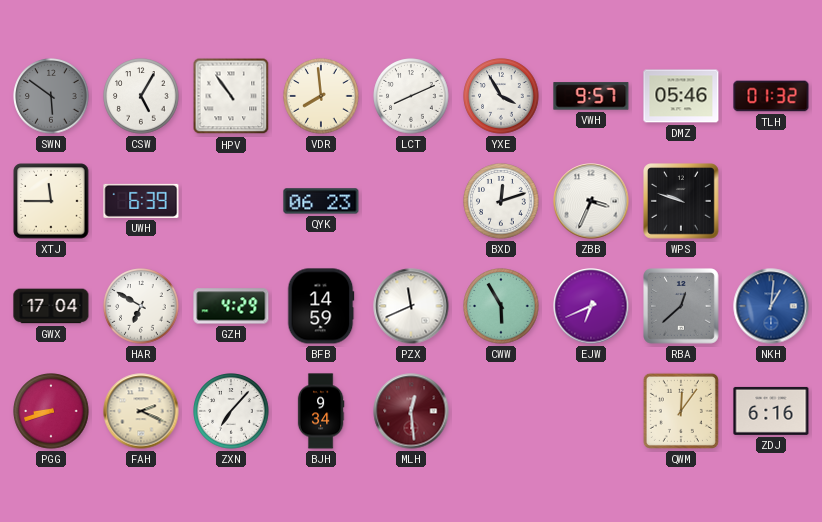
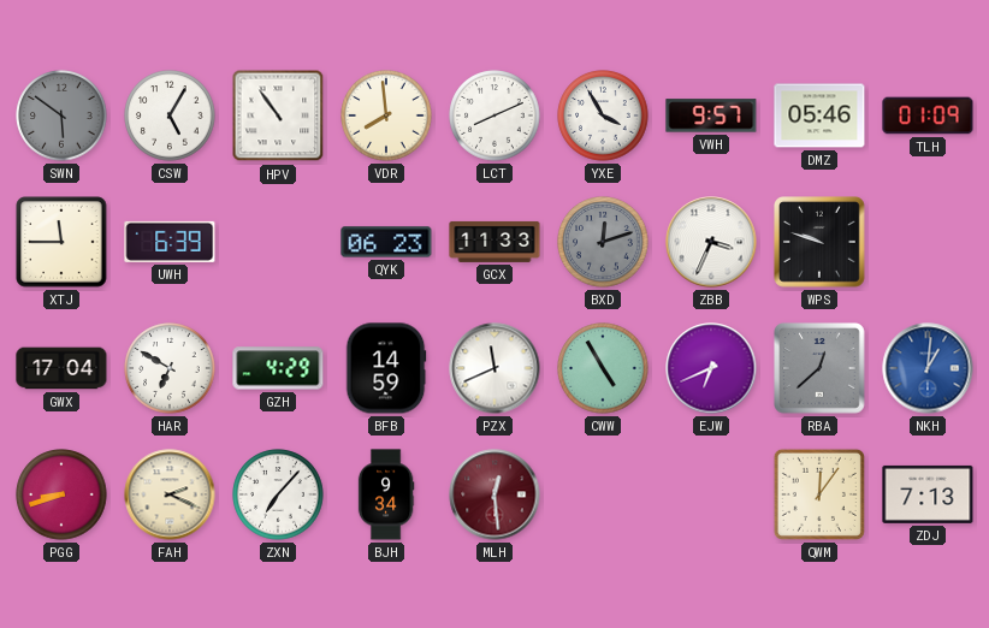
TLH: 01:32 -> 01:09 (928, 115)
GCX: none -> 11:33 (494, 242)
BXD dial: white -> grey (603, 242)
CWW: 5:55 -> 4:55 (603, 368)
ZDJ: 6:16 -> 7:13 (928, 494)
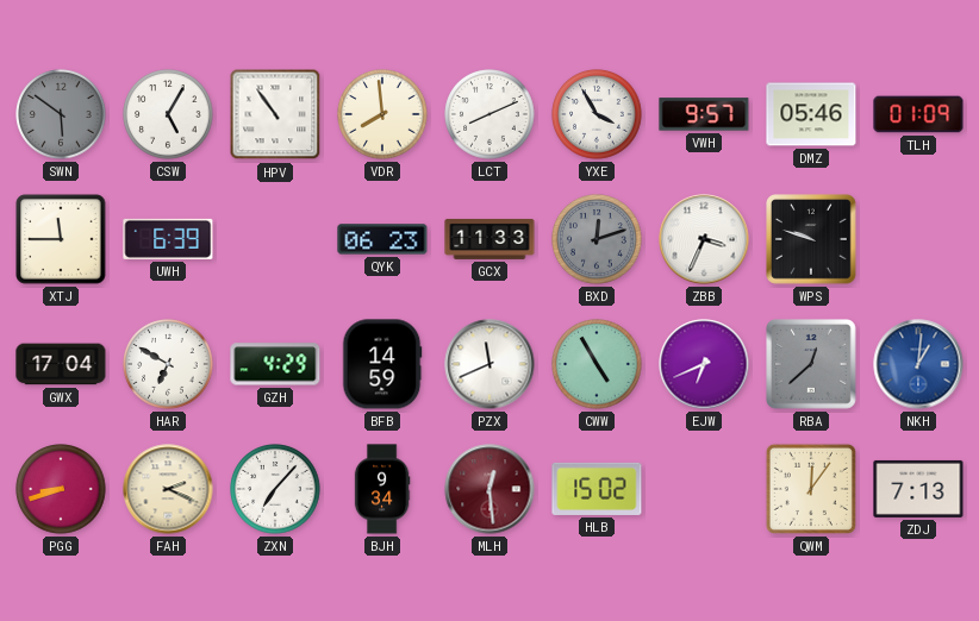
HLB: none -> 15:02 (597, 489)
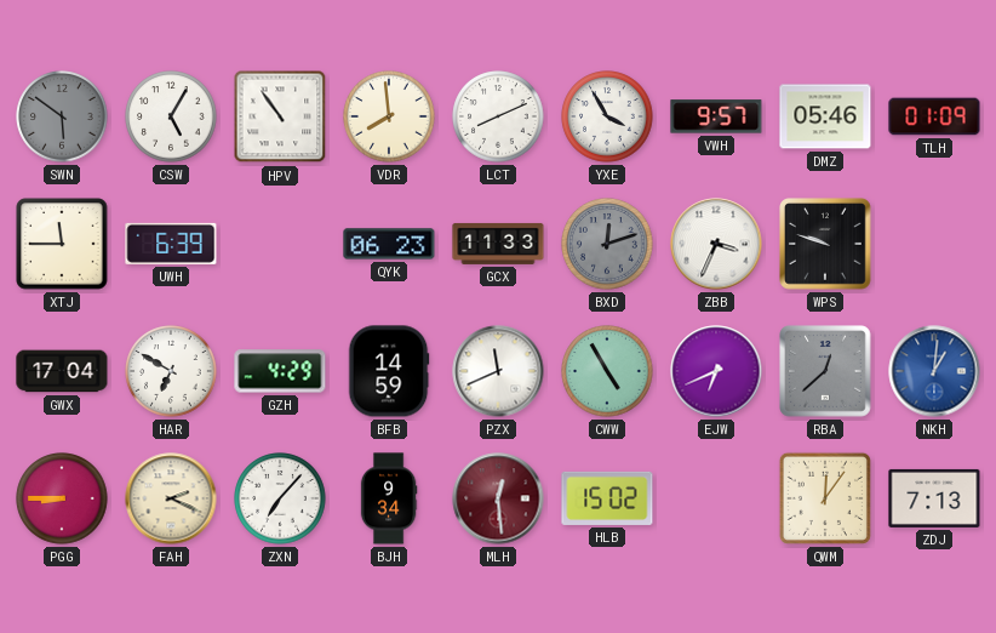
PGG: 8:42 -> 8:45 (62, 498)
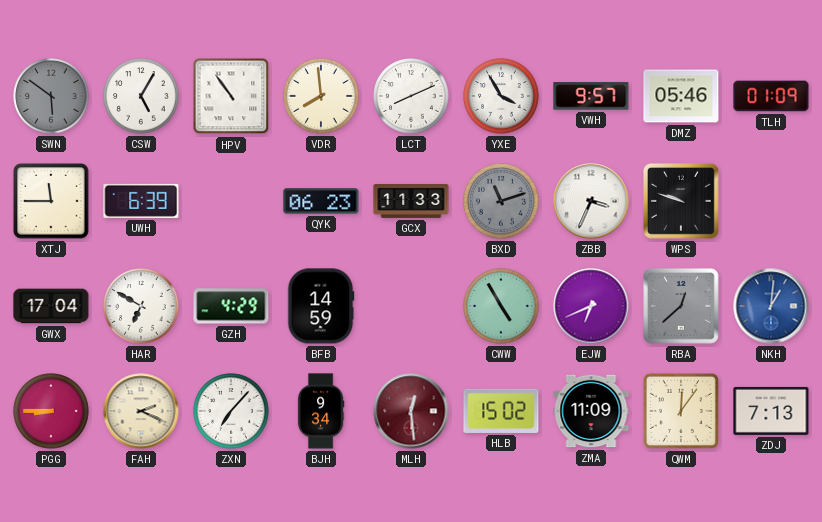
BXD: 12:12 -> 11:12 (501, 201)
PZX: 11:41 -> none (498, 371)
ZMA: none -> 11:09 (591, 411)
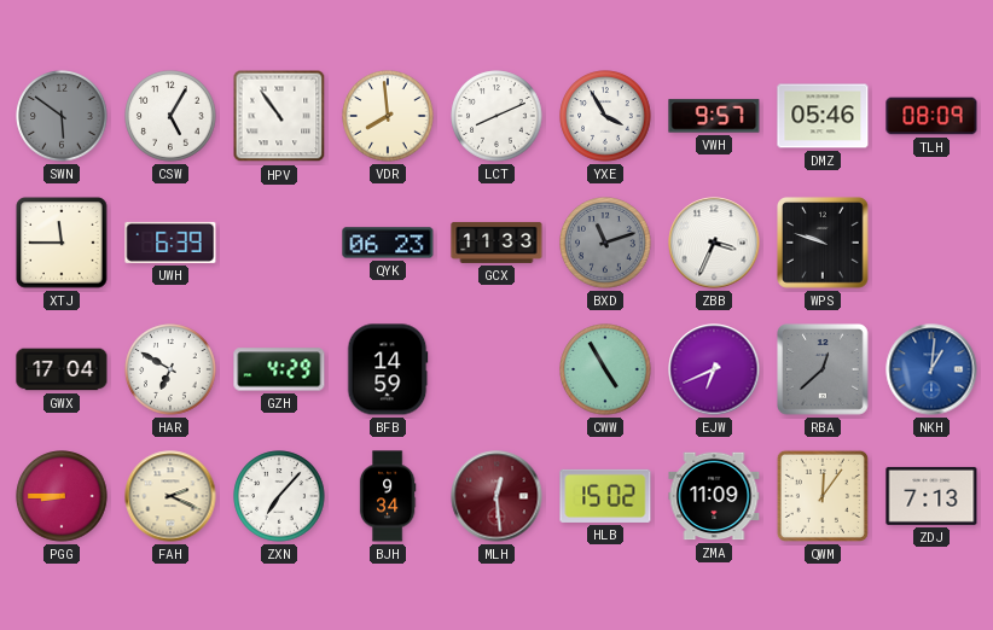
TLH: 01:09 -> 08:09 (931, 116)
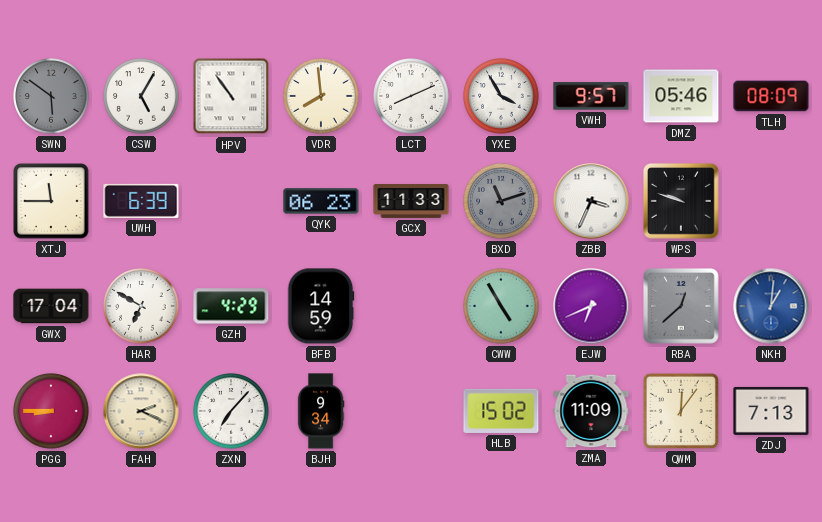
MLH: 12:29 -> none (496, 496)
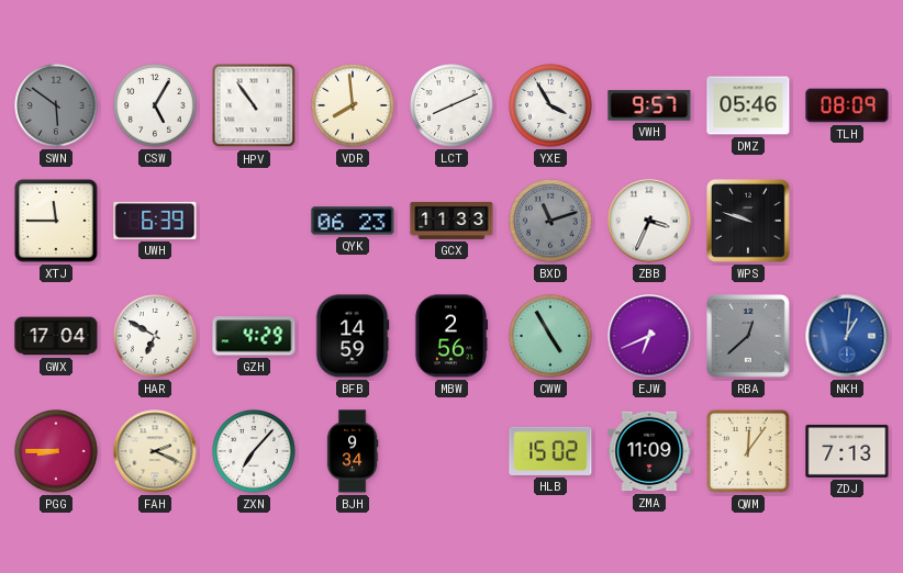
MBW: none -> 2:56 (450, 336)
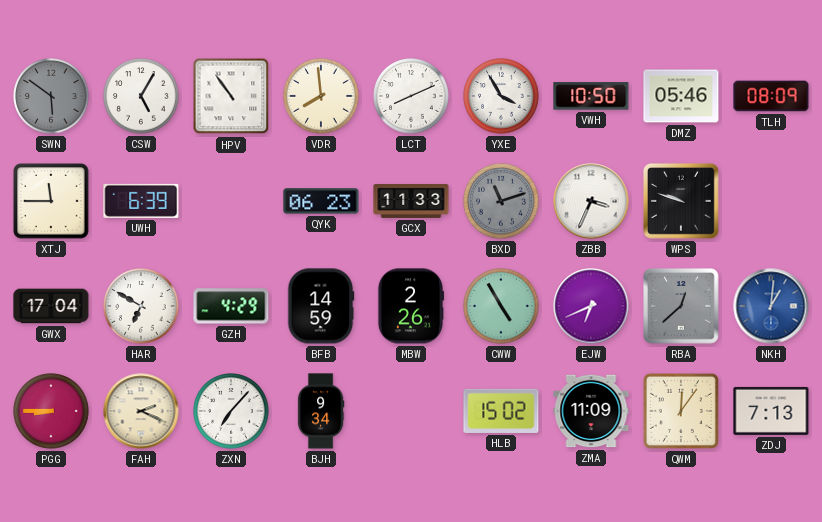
VWH: 9:57 -> 10:50 (591, 96)
MBW: 2:56 -> 2:26 (410, 306)
